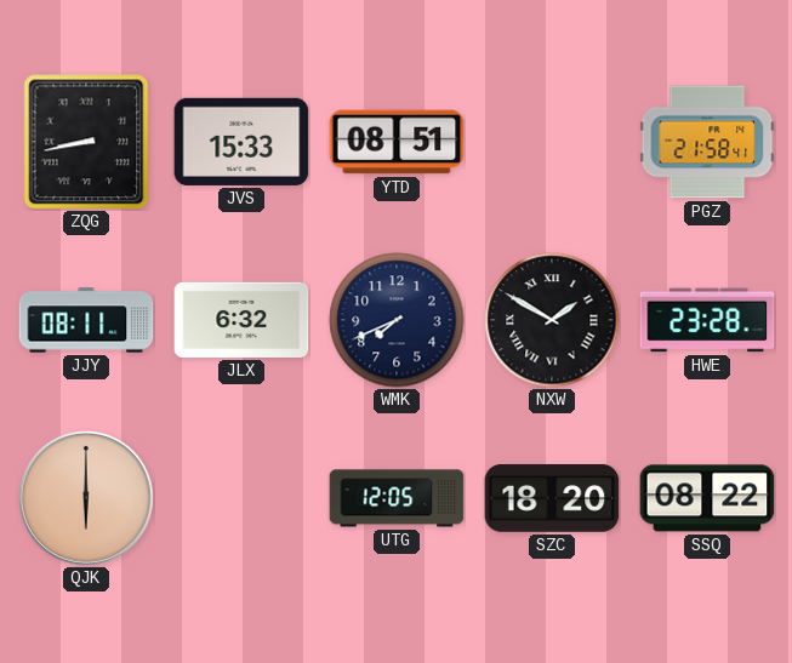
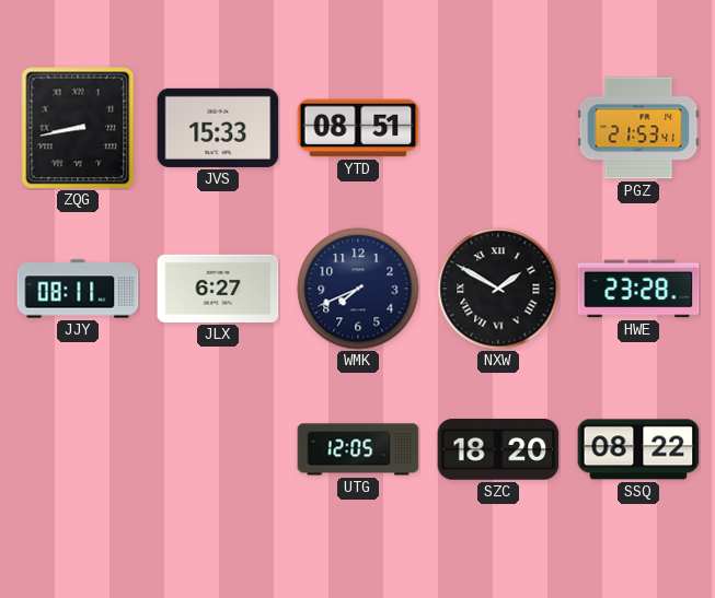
PGZ: 21:58 -> 21:53 (638, 128)
JLX: 6:32 -> 6:27 (218, 289)
QJK: 6:00 -> none (86, 498)
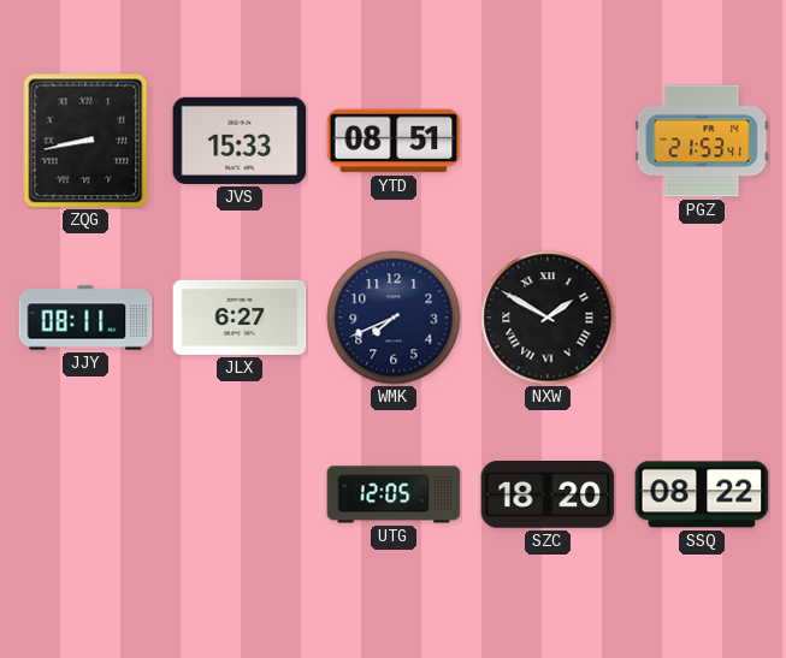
HWE: 23:28 -> none (638, 289)
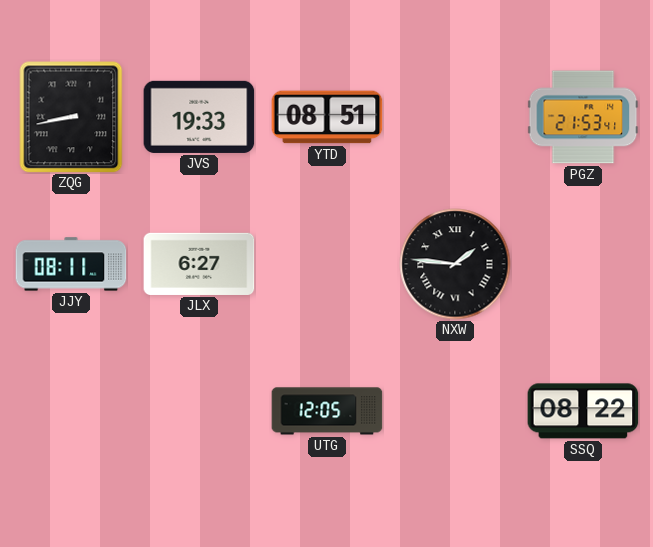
JVS: 15:33 -> 19:33 (199, 117)
WMK: 7:41 -> none (394, 318)
NXW: 1:50 -> 1:46 (455, 264)
SZC: 18:20 -> none (548, 496)
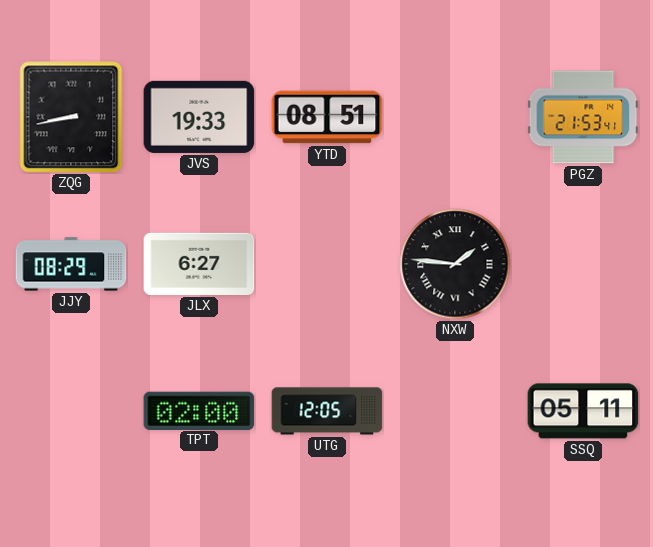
JJY: 08:11 -> 08:29 (71, 264)
TPT: none -> 02:00 (199, 410)
SSQ: 08:22 -> 05:11 (583, 411)
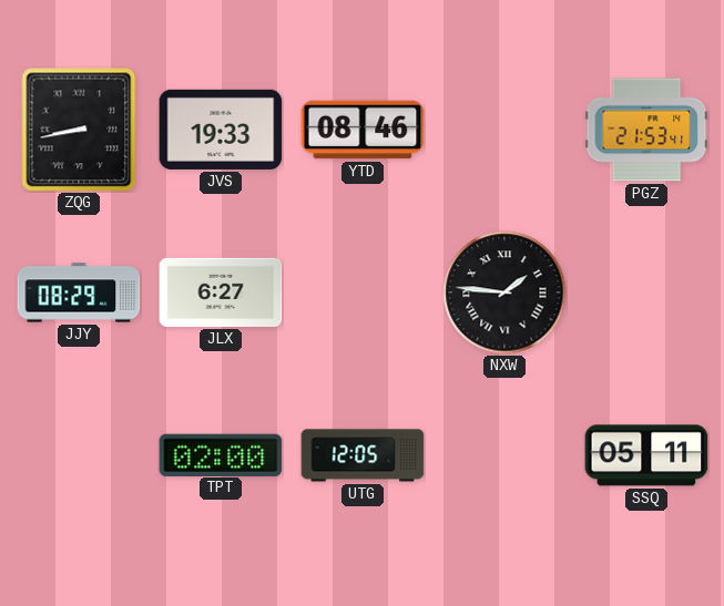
YTD: 08:51 -> 08:46 (363, 130)
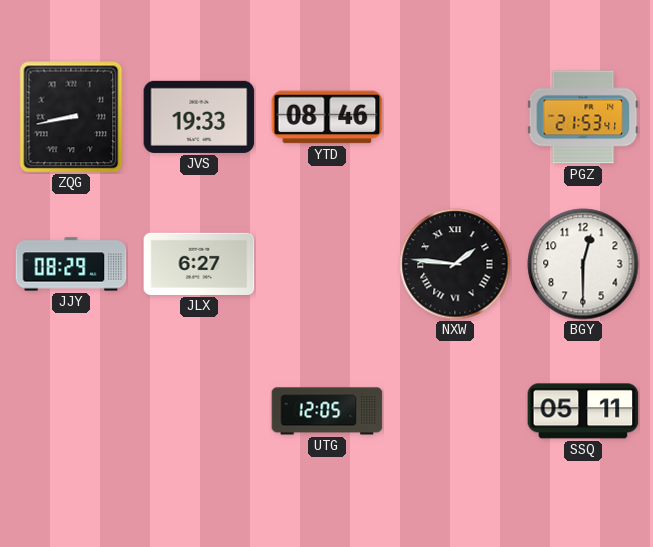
BGY: none -> 12:30 (583, 264)
TPT: 02:00 -> none (221, 454)
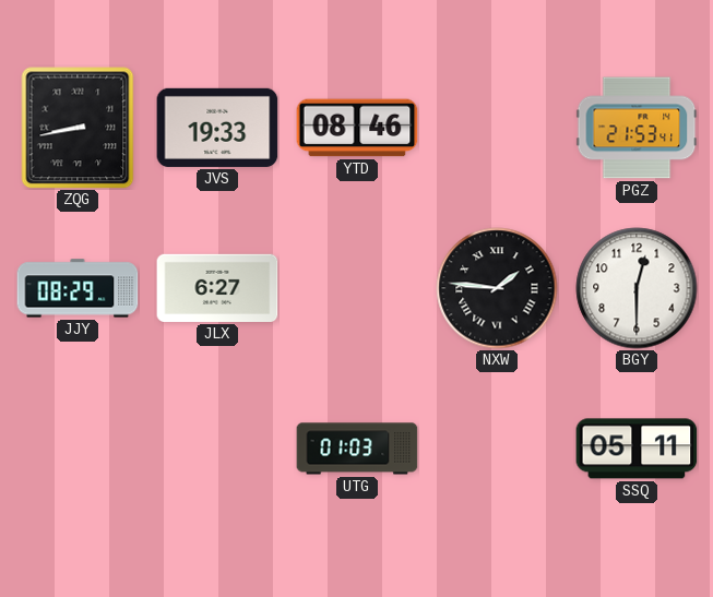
UTG: 12:05 -> 01:03 (357, 449)
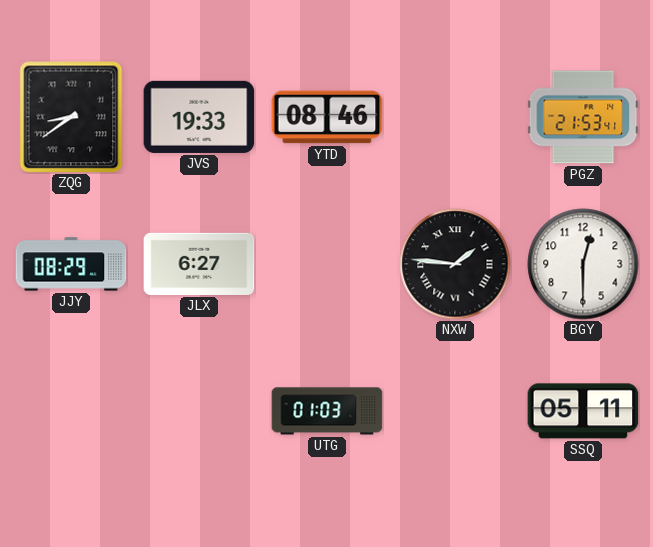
ZQG: 8:43 -> 8:39 (71, 117)
